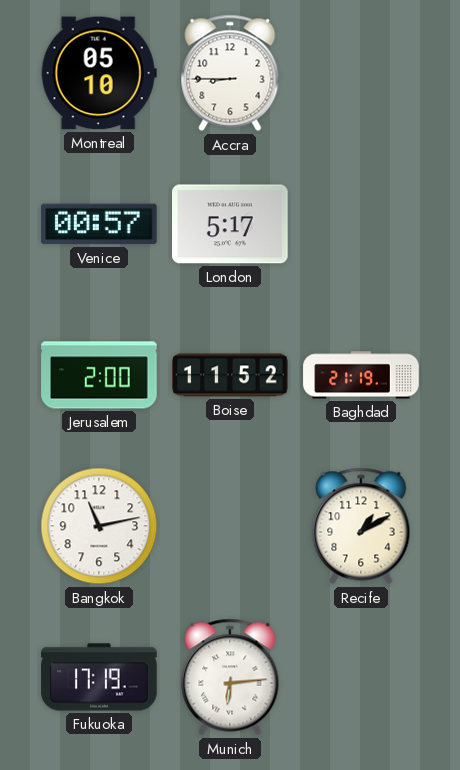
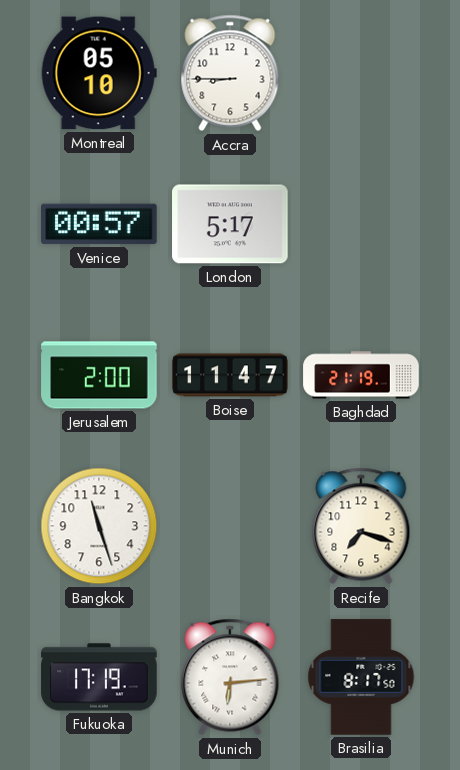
Boise: 11:52 -> 11:47 (230, 375)
Bangkok: 11:13 -> 11:27 (99, 526)
Recife: 1:10 -> 7:18 (361, 526)
Brasilia: none -> 8:17 (361, 677)
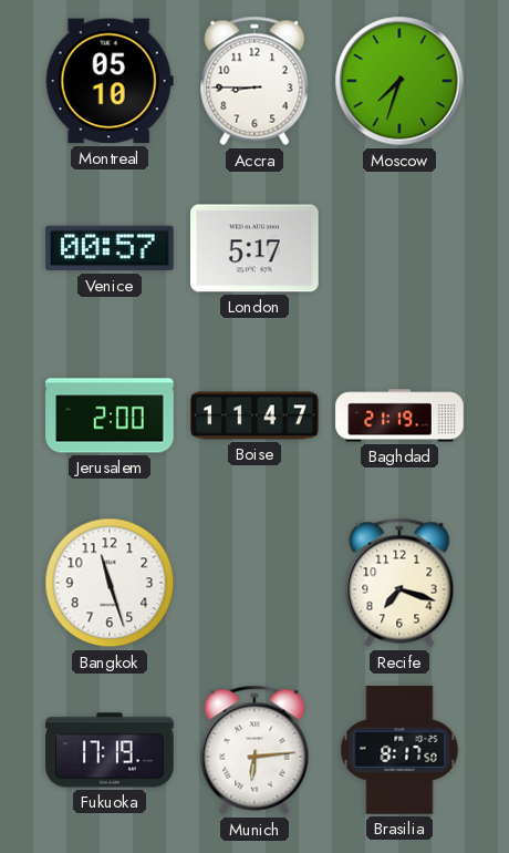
Moscow: none -> 7:33 (399, 81)
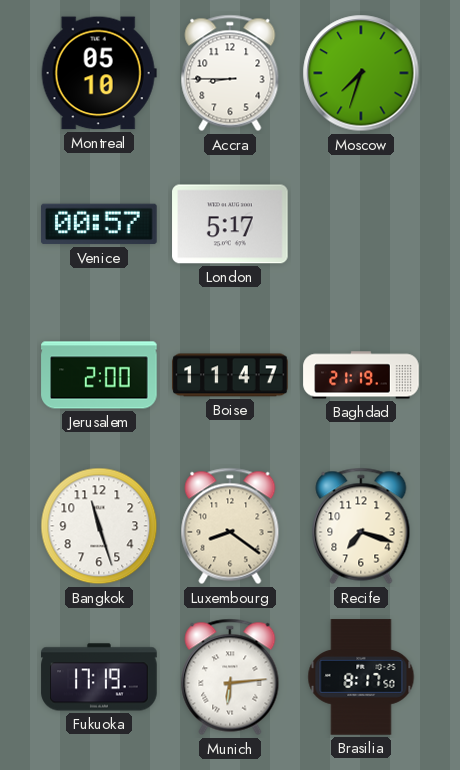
Luxembourg: none -> 8:21 (230, 526)
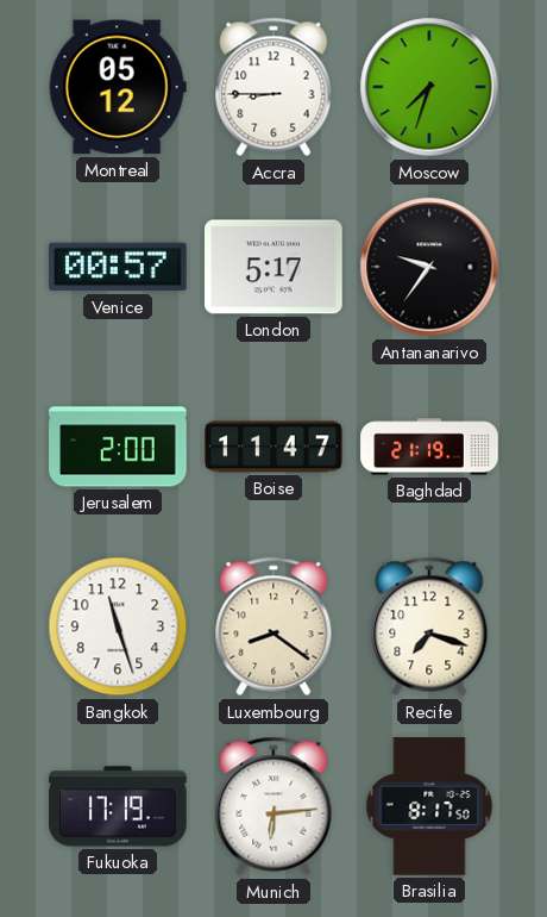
Montreal: 05:10 -> 05:12 (118, 87)
Antananarivo: none -> 9:36 (429, 267)
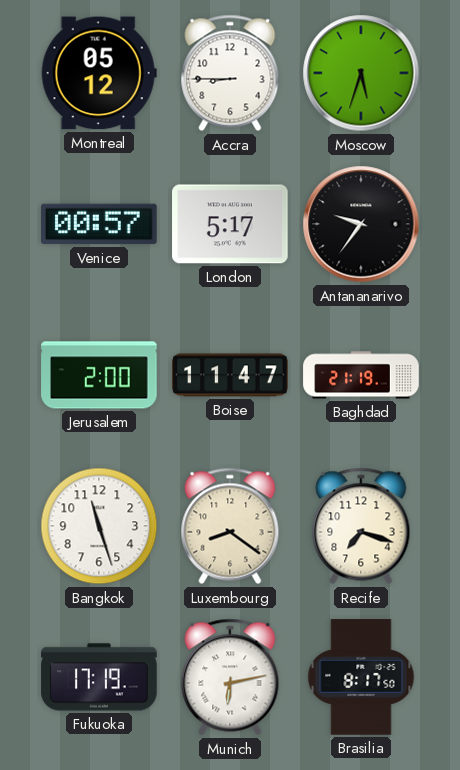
Moscow: 7:33 -> 5:33 (361, 73)
Munich: 6:14 -> 6:13 (230, 677)
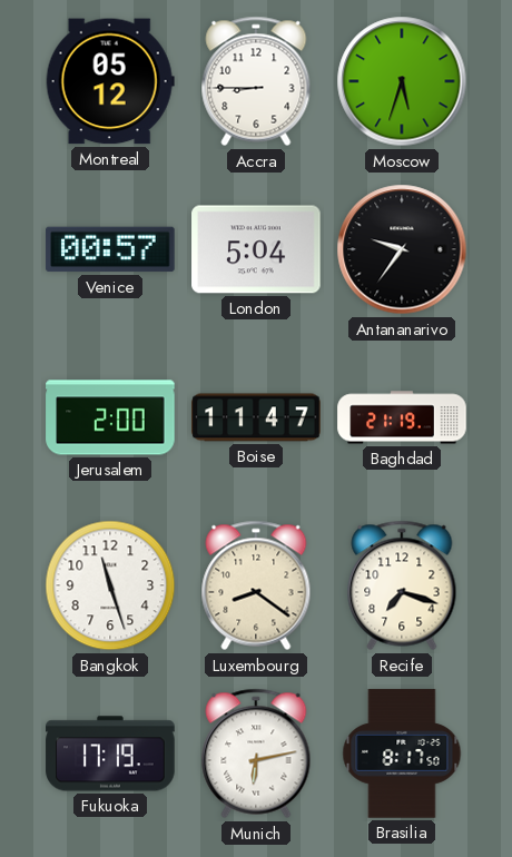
London: 5:17 -> 5:04 (256, 249)
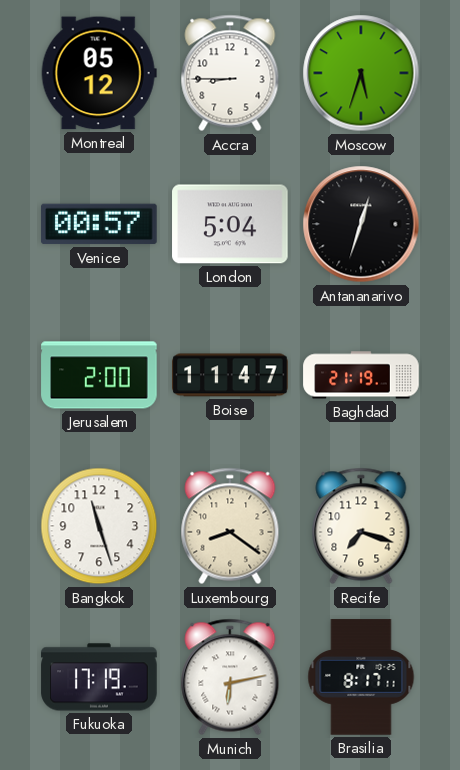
Antananarivo: 9:36 -> 12:33 (361, 224)
Brasilia: 8:17:50 -> 8:17:11 (361, 677)
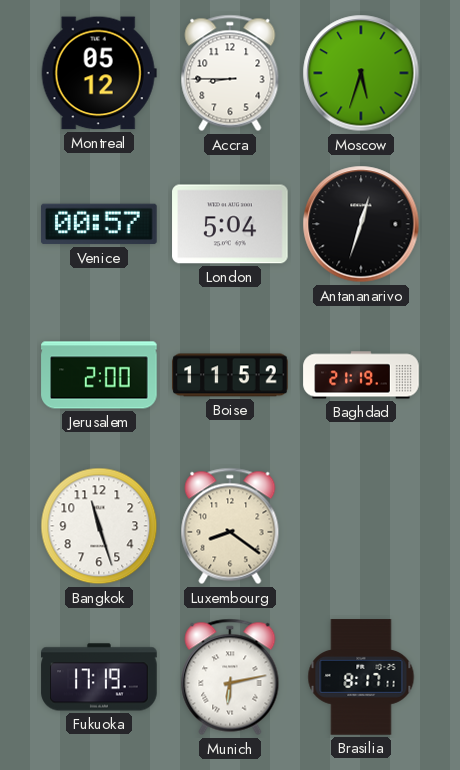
Boise: 11:47 -> 11:52 (230, 375)
Recife: 7:18 -> none (361, 526)
